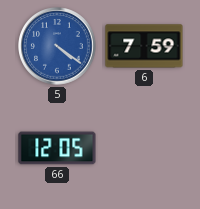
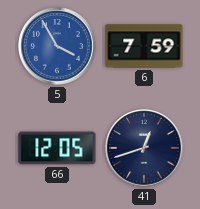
5: 4:21 -> 3:55 (57, 46)
41: none -> 12:42 (144, 148)
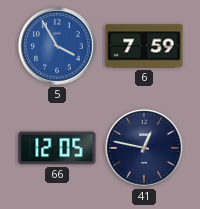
41: 12:42 -> 12:47 (144, 148)
